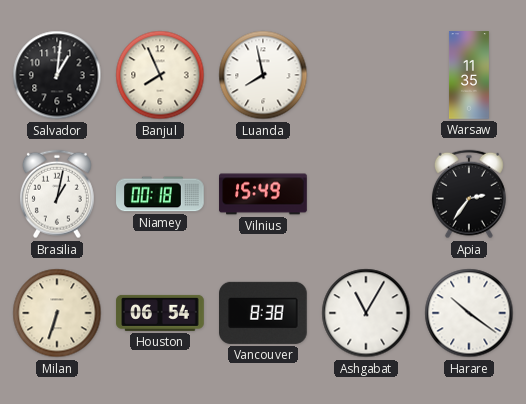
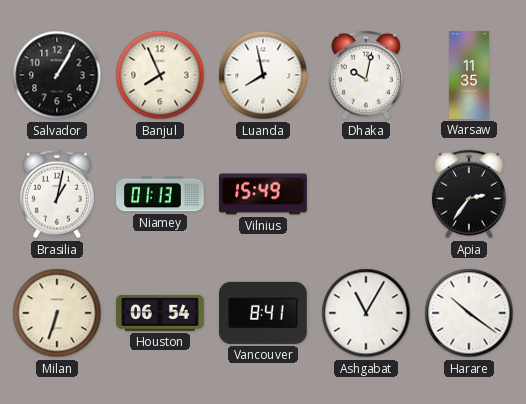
Salvador: 1:01 -> 1:05 (57, 75)
Dhaka: none -> 10:02 (366, 75)
Niamey: 00:18 -> 01:13 (160, 194)
Vancouver: 8:38 -> 8:41 (264, 313)
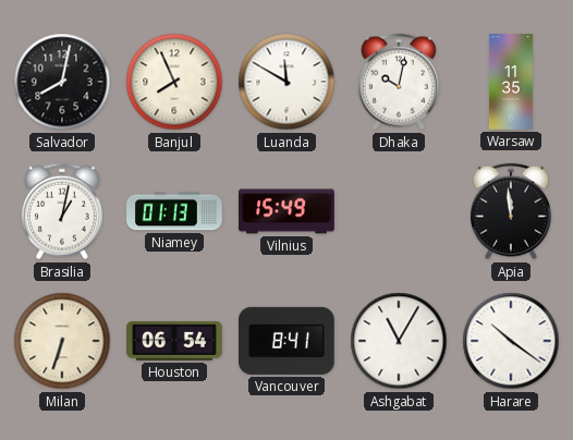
Salvador: 1:05 -> 8:02 (62, 82)
Luanda: 7:58 -> 11:50 (286, 82)
Apia: 2:36 -> 11:59 (511, 211)
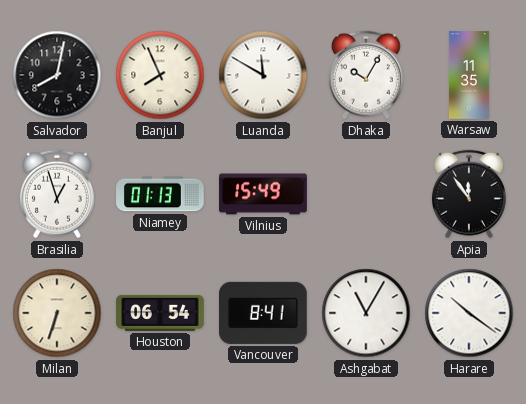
Dhaka: 10:02 -> 10:05 (366, 75)
Brasilia: 1:02 -> 12:57 (57, 194)
Apia: 11:59 -> 11:54 (469, 194)
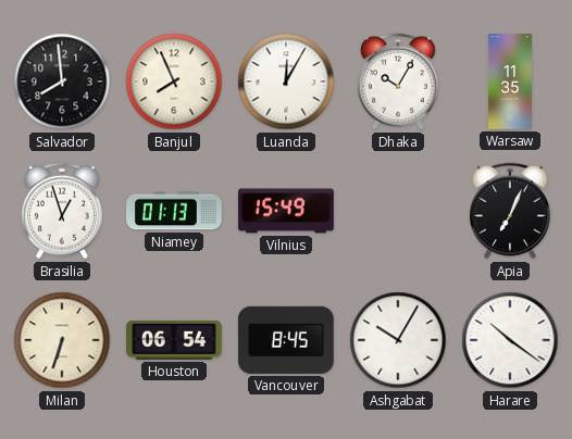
Salvador: 8:02 -> 7:59 (62, 81)
Luanda: 11:50 -> 12:05 (286, 81)
Apia: 11:54 -> 7:04 (510, 211)
Vancouver: 8:41 -> 8:45 (287, 340)
Ashgabat: 11:05 -> 10:05 (398, 340)
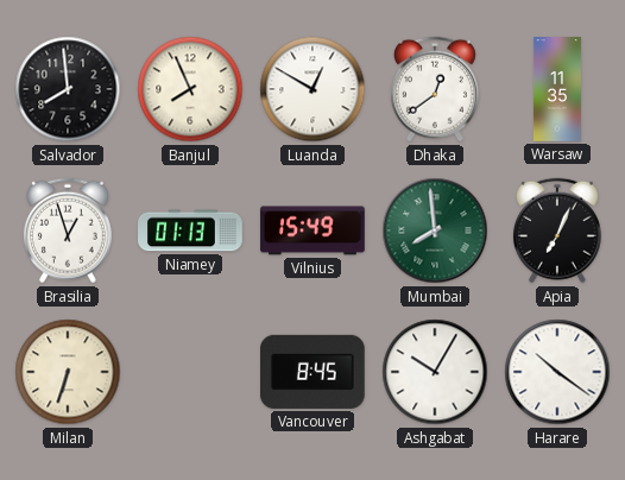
Luanda: 12:05 -> 12:50 (312, 89)
Dhaka: 10:05 -> 12:39 (435, 89)
Mumbai: none -> 7:59 (435, 230)
Houston: 06:54 -> none (174, 340)
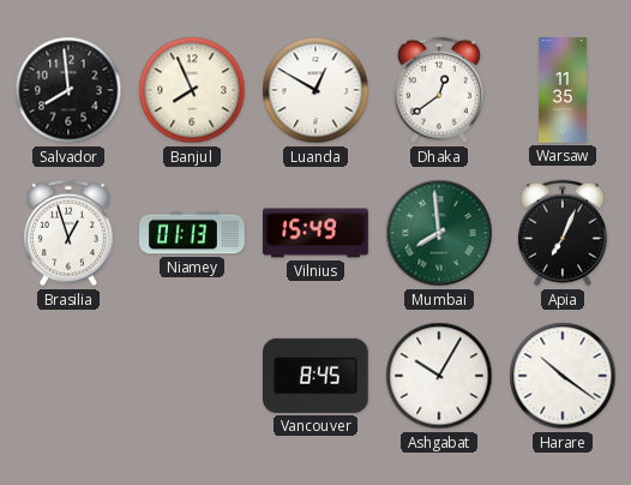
Milan: 6:33 -> none (68, 372)
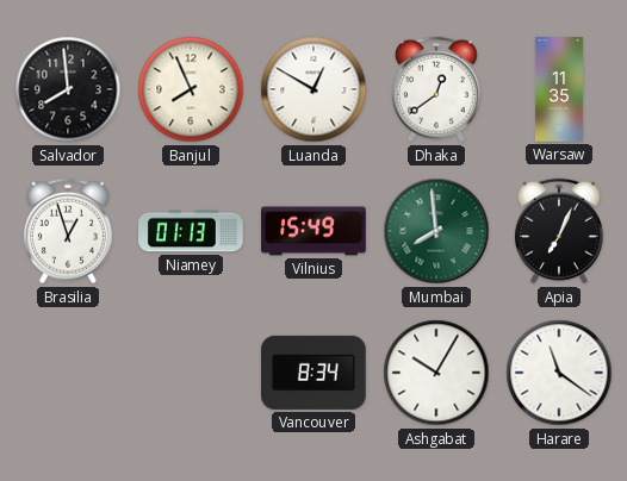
Vancouver: 8:45 -> 8:34 (315, 373)
Harare: 10:21 -> 11:21 (559, 373)
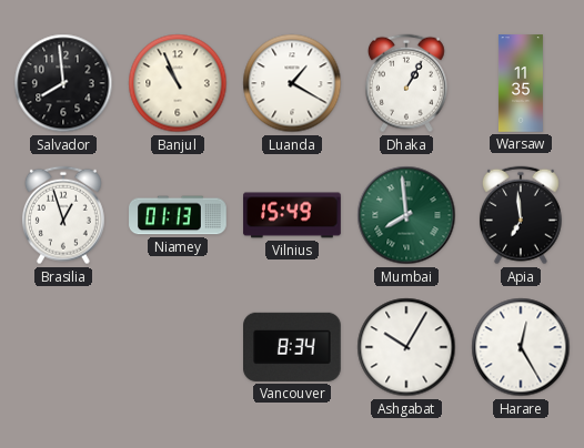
Banjul: 7:56 -> 10:56 (178, 83)
Luanda: 12:50 -> 1:20 (292, 83)
Dhaka: 12:39 -> 1:05 (406, 83)
Apia: 7:04 -> 6:59 (521, 215)
Harare: 11:21 -> 12:25 (521, 347)
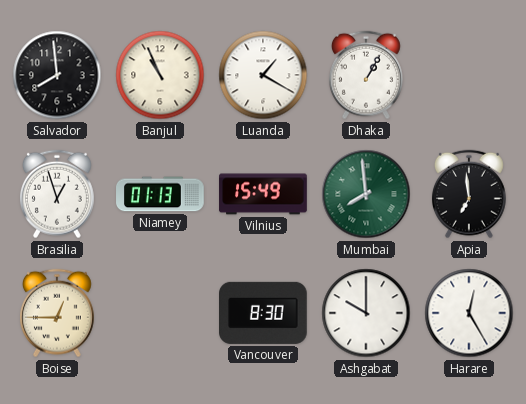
Warsaw: 11:35 -> none (521, 83)
Boise: none -> 12:45 (57, 313)
Vancouver: 8:34 -> 8:30 (264, 313)
Ashgabat: 10:05 -> 10:00 (366, 313)
